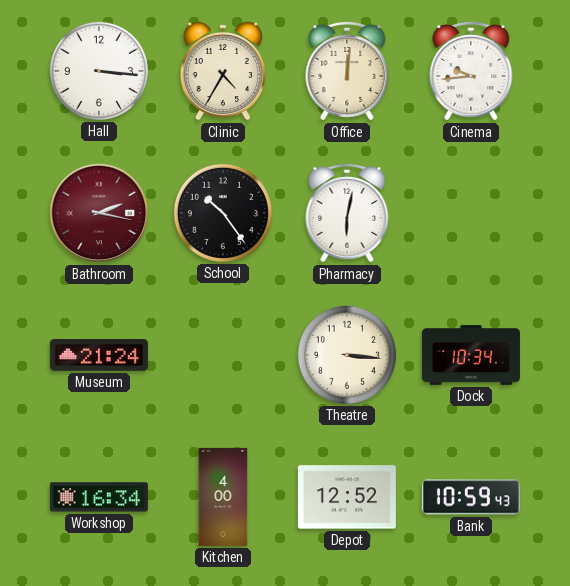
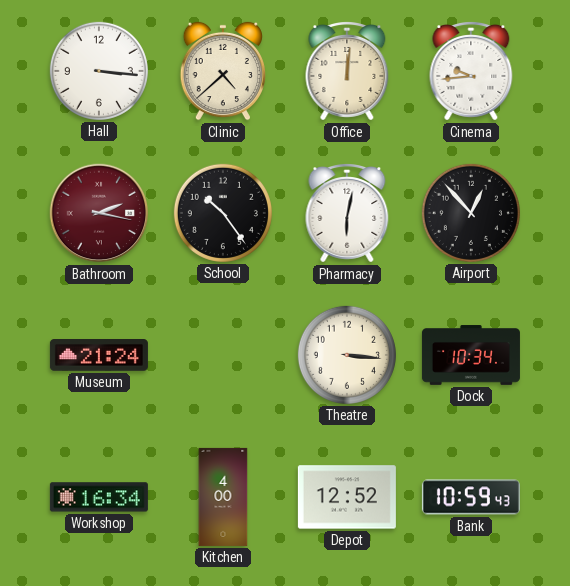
Clinic: 4:35 -> 4:38 (222, 71)
Airport: none -> 12:53 (471, 213)
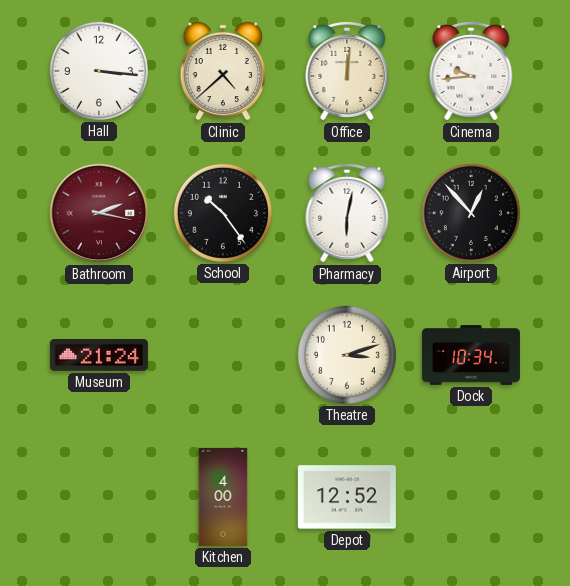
Theatre: 3:16 -> 3:12 (347, 355)
Workshop: 16:34 -> none (99, 497)
Bank: 10:59 -> none (471, 497)
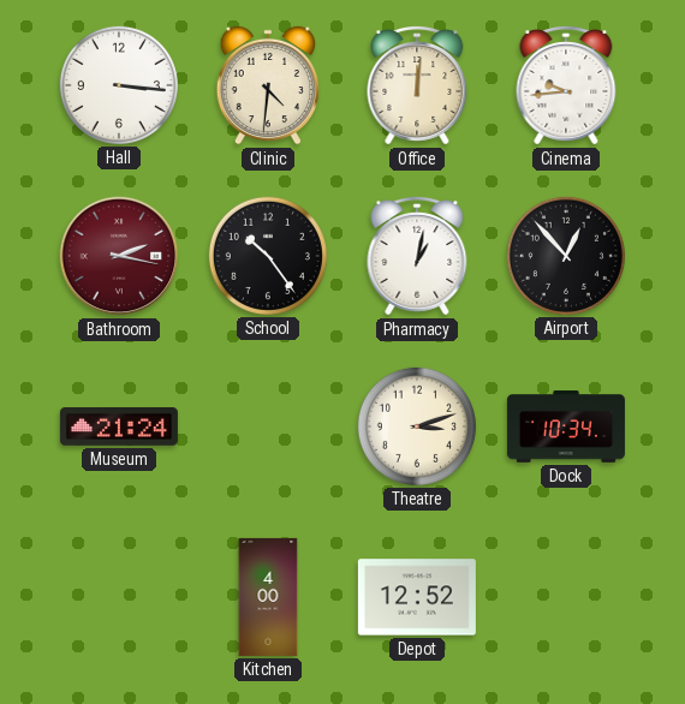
Clinic: 4:38 -> 4:31 (267, 85)
Pharmacy: 6:02 -> 1:02 (417, 257)
